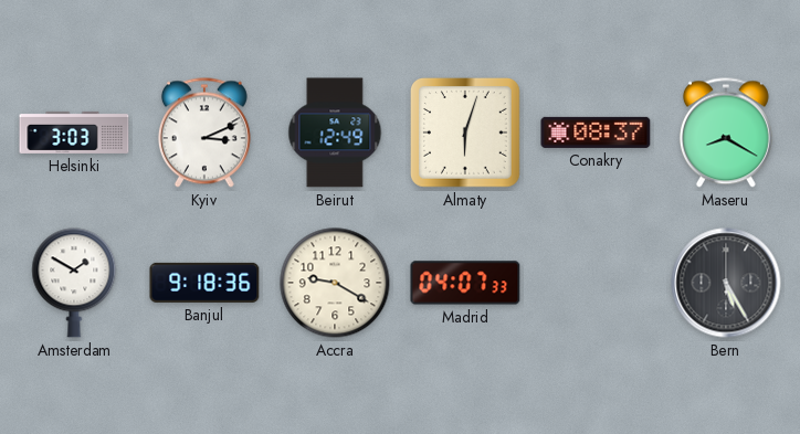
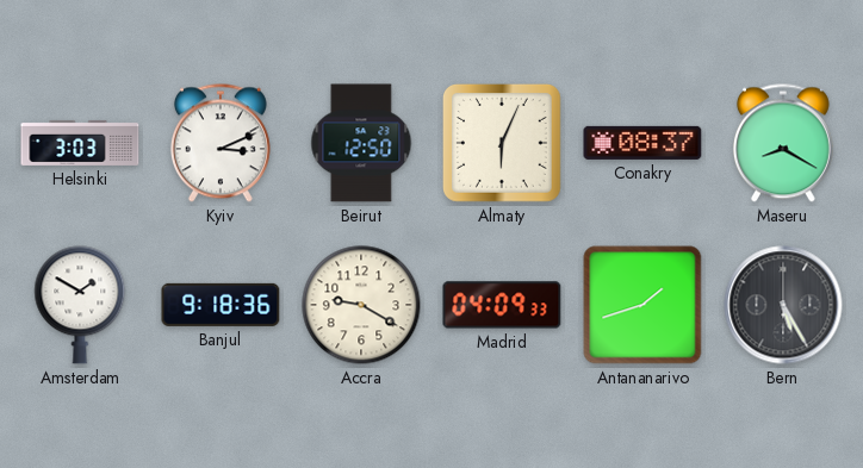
Beirut: 12:49 -> 12:50 (361, 143)
Almaty: 6:03 -> 6:04 (503, 144)
Madrid: 04:07 -> 04:09 (502, 305)
Antananarivo: none -> 1:42 (642, 305)
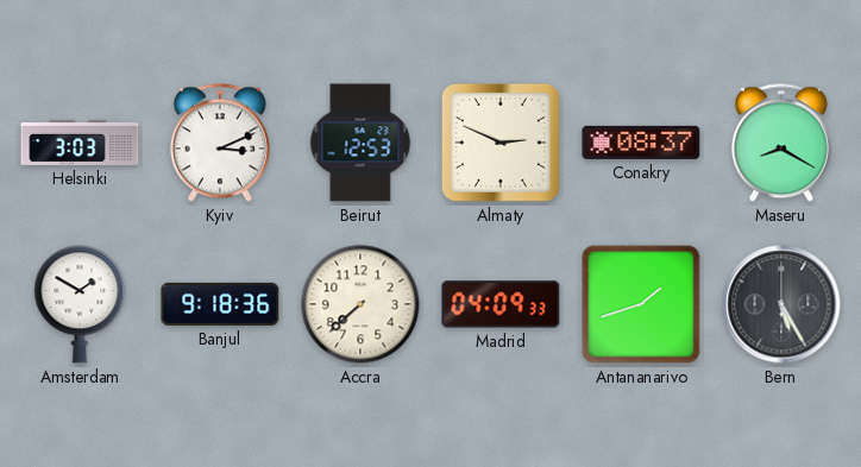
Beirut: 12:50 -> 12:53 (360, 143)
Almaty: 6:04 -> 2:49 (502, 144)
Accra: 9:20 -> 7:38 (360, 304)
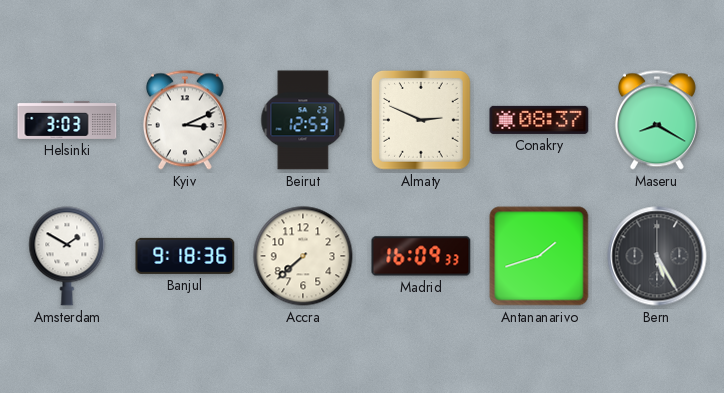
Madrid: 04:09 -> 16:09 (421, 256)
